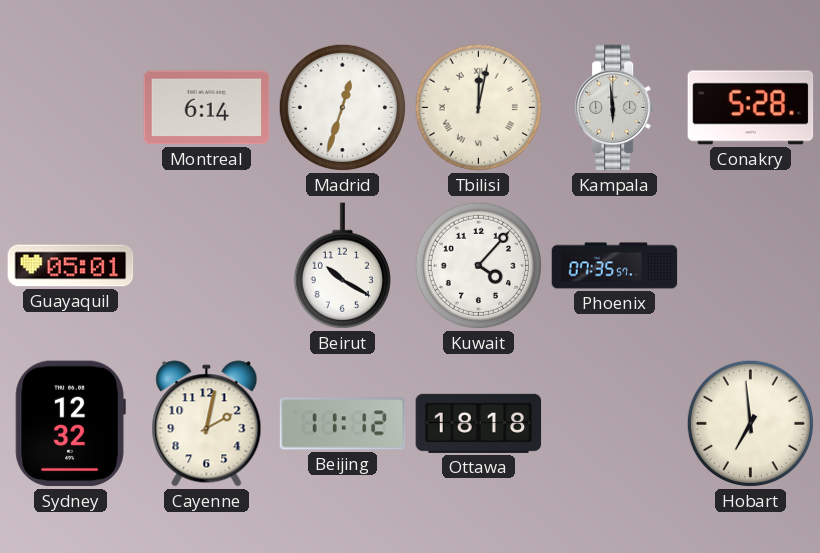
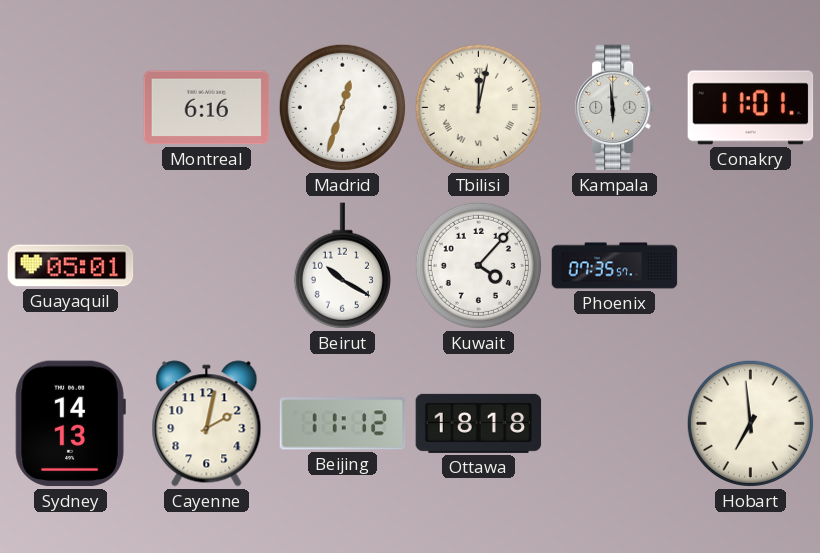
Montreal: 6:14 -> 6:16 (207, 108)
Conakry: 5:28 -> 11:01 (751, 108)
Sydney: 12:32 -> 14:13 (70, 424)
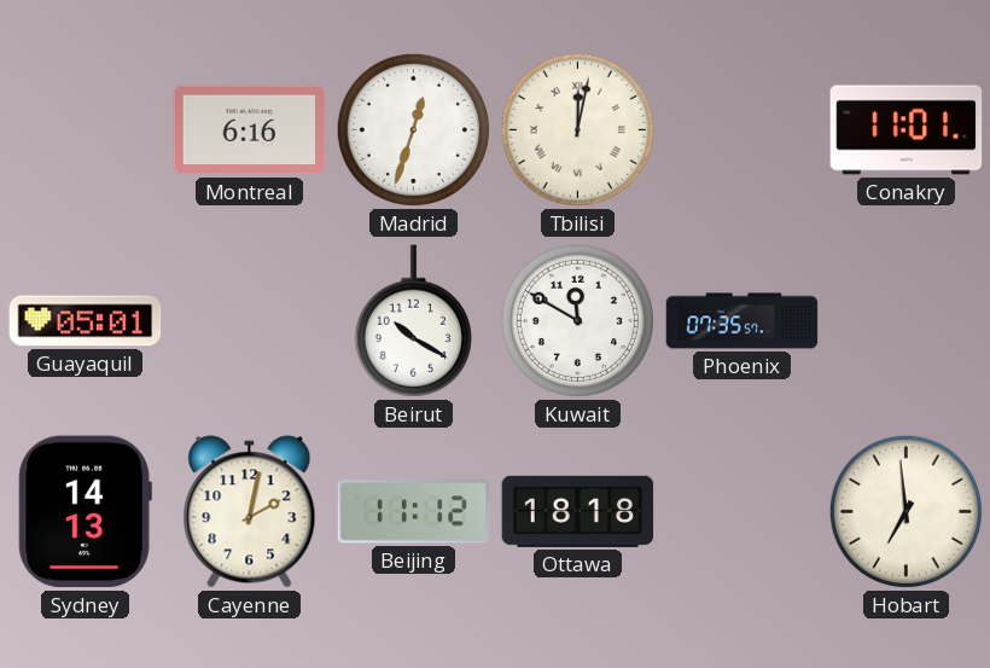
Kampala: 5:59 -> none (615, 108)
Kuwait: 4:07 -> 11:50 (577, 320)
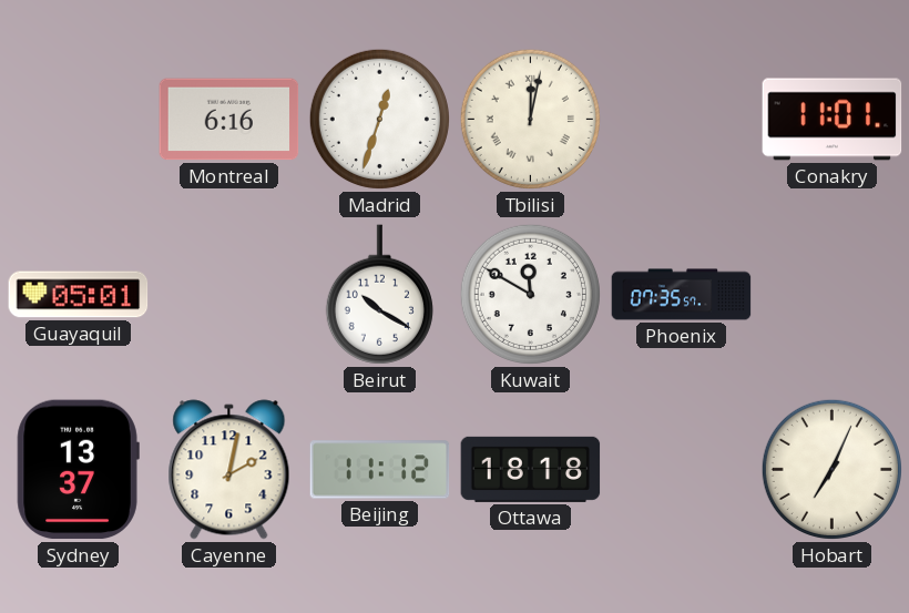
Sydney: 14:13 -> 13:37 (78, 470)
Hobart: 6:59 -> 7:04 (831, 469)
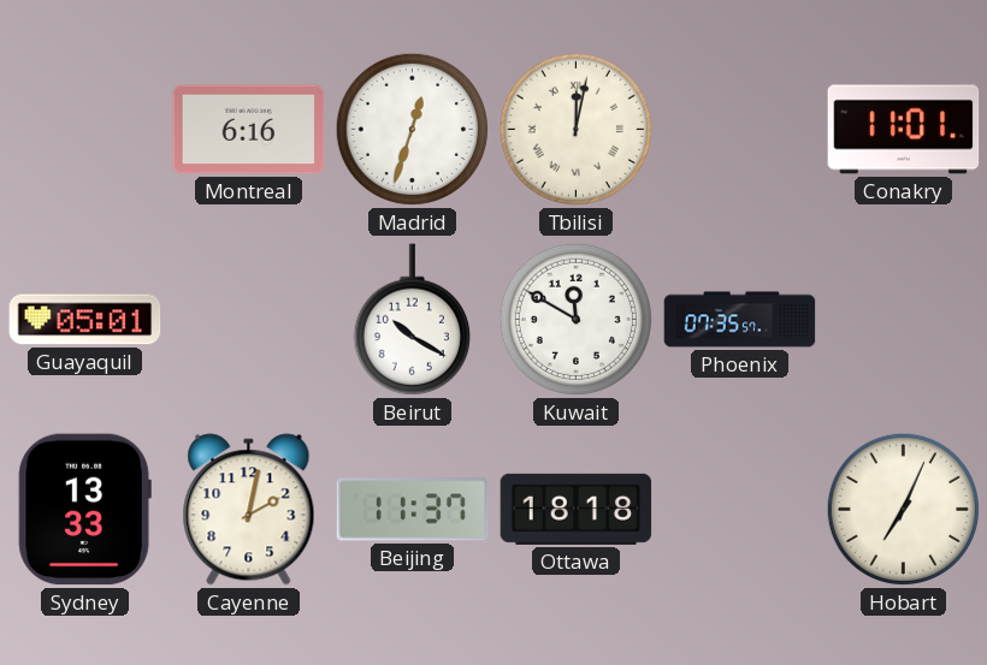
Sydney: 13:37 -> 13:33 (84, 510)
Beijing: 11:12 -> 11:37 (413, 510)
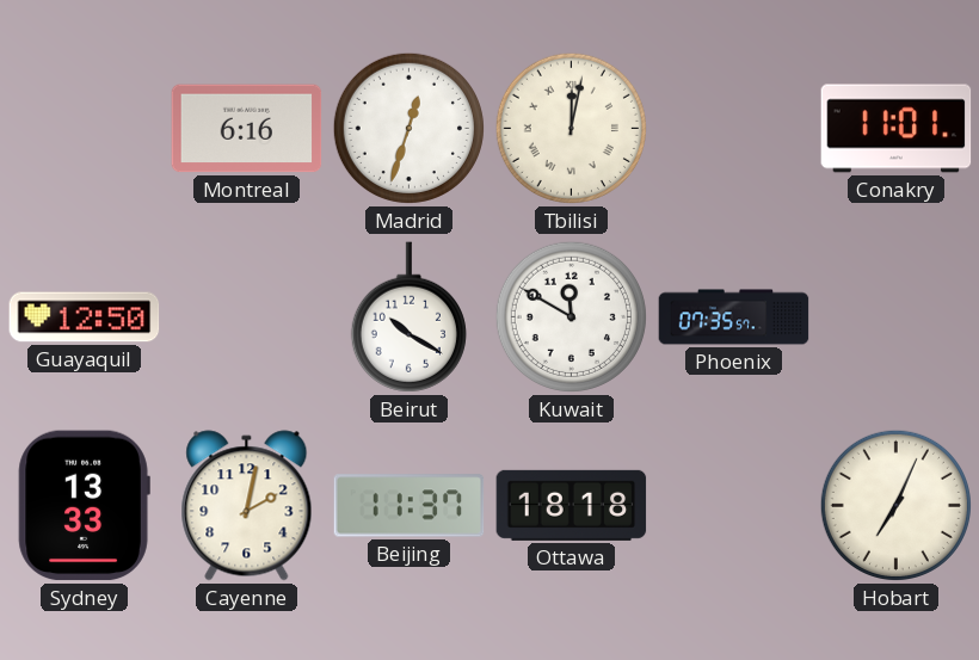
Guayaquil: 05:01 -> 12:50 (85, 317)
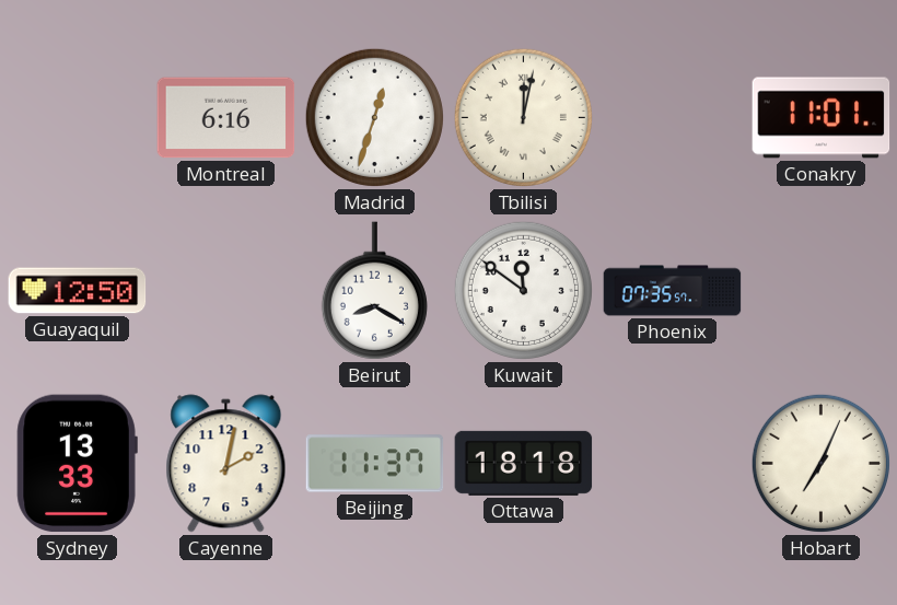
Beirut: 10:20 -> 8:20 (374, 291)
Kuwait: 11:50 -> 11:51 (523, 290)
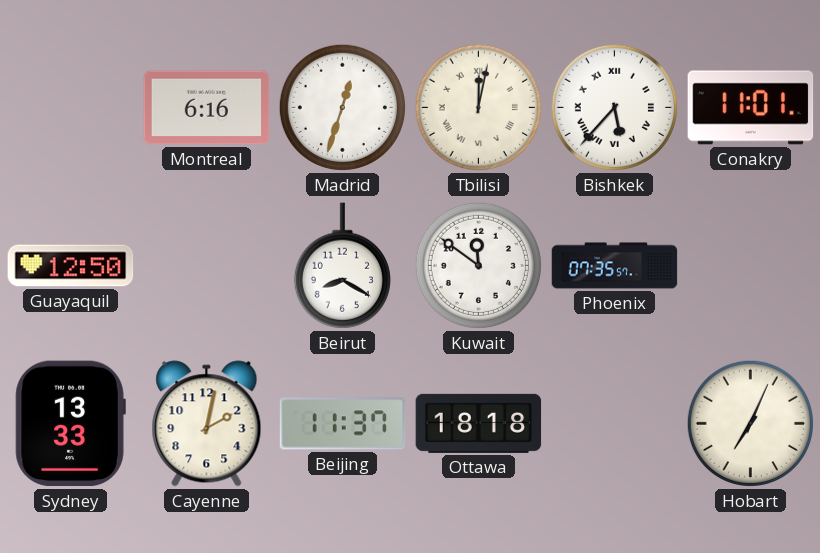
Bishkek: none -> 5:37 (614, 107)
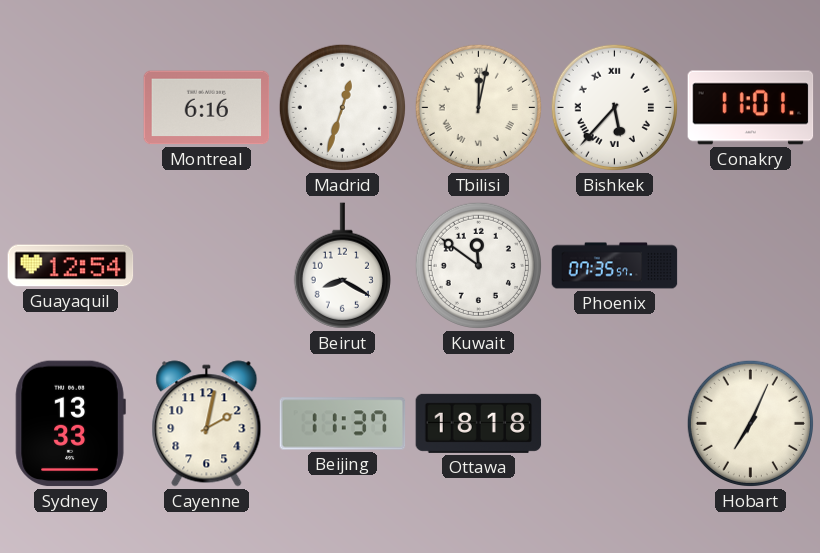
Guayaquil: 12:50 -> 12:54 (71, 266)
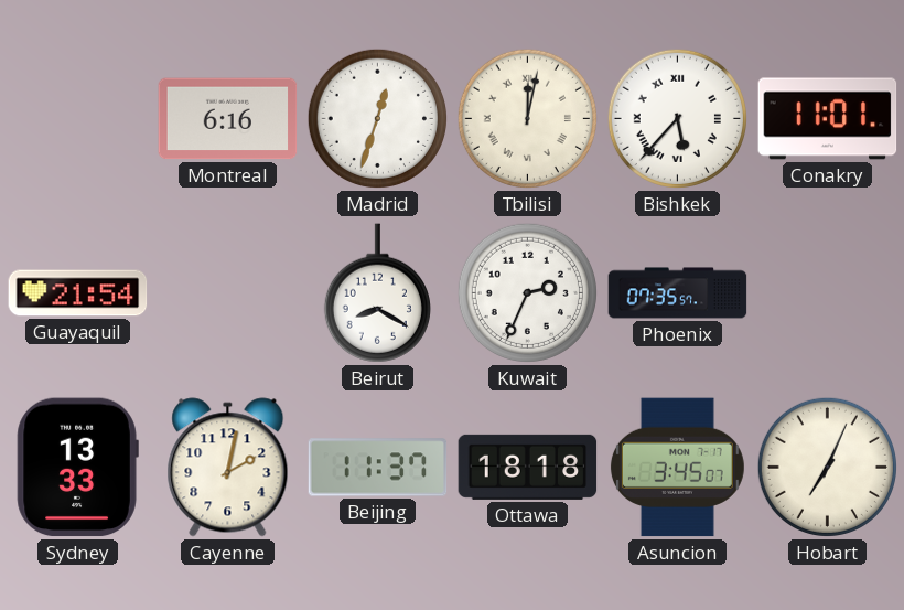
Guayaquil: 12:54 -> 21:54 (78, 293)
Kuwait: 11:51 -> 2:34 (527, 292)
Asuncion: none -> 3:45 (677, 468)
